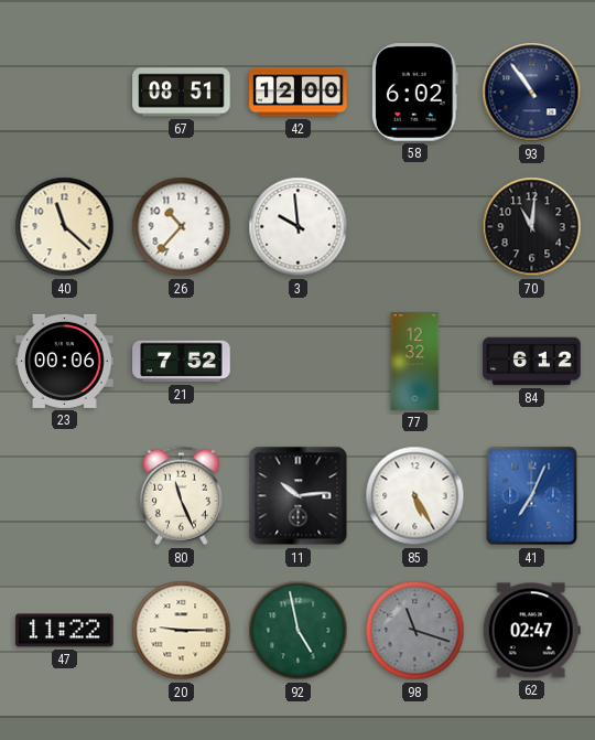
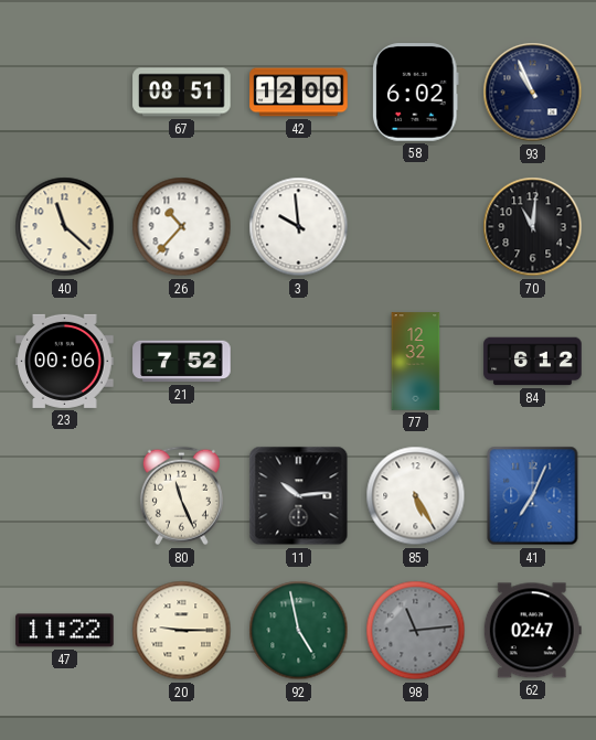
93: 10:54 -> 10:56 (533, 93)
98: 11:18 -> 11:14 (416, 631)
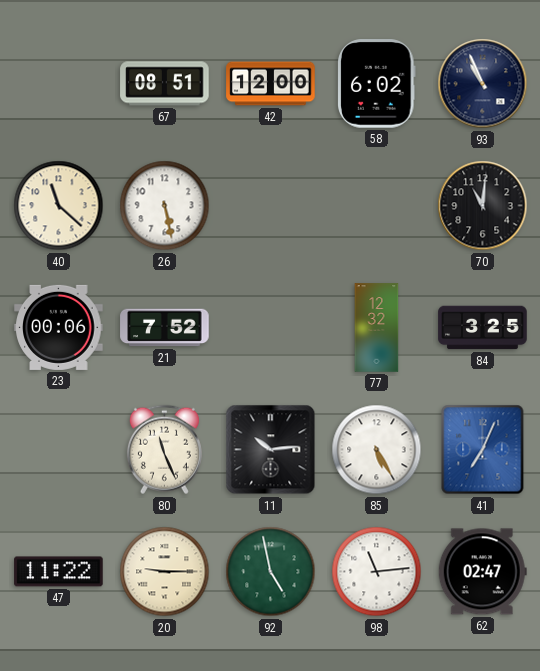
26: 10:37 -> 5:28 (165, 206)
3: 9:59 -> none (299, 227)
84: 6:12 -> 3:25 (483, 328)
98 dial: grey -> white (377, 572)
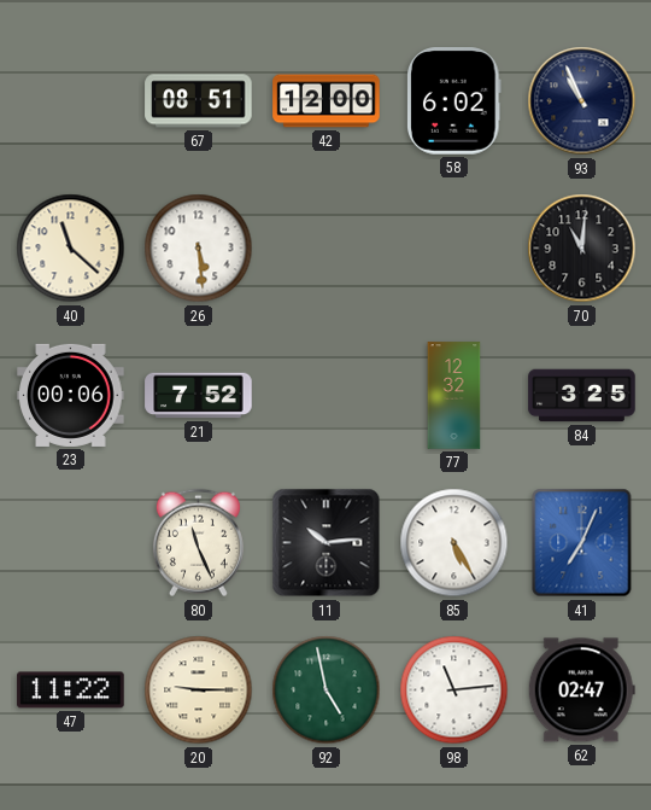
26: 5:28 -> 5:29 (199, 249)
